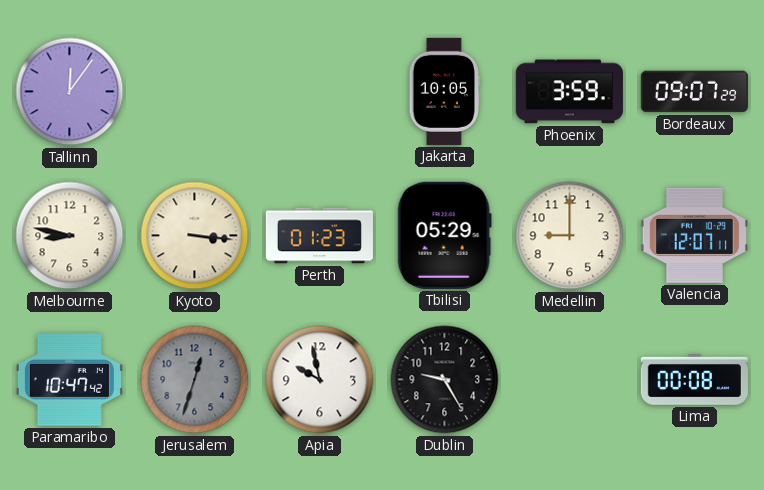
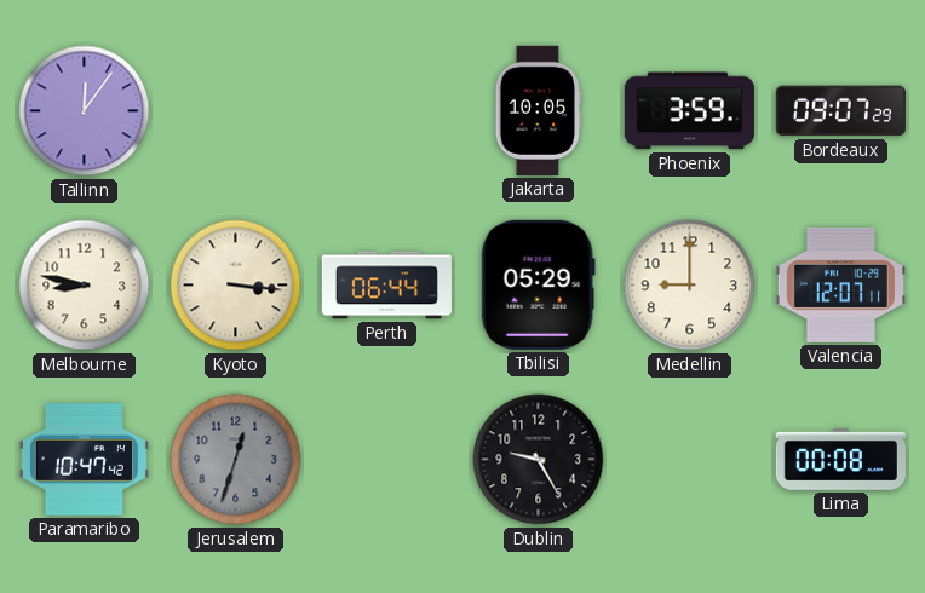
Perth: 01:23 -> 06:44 (386, 286)
Apia: 9:58 -> none (320, 380)
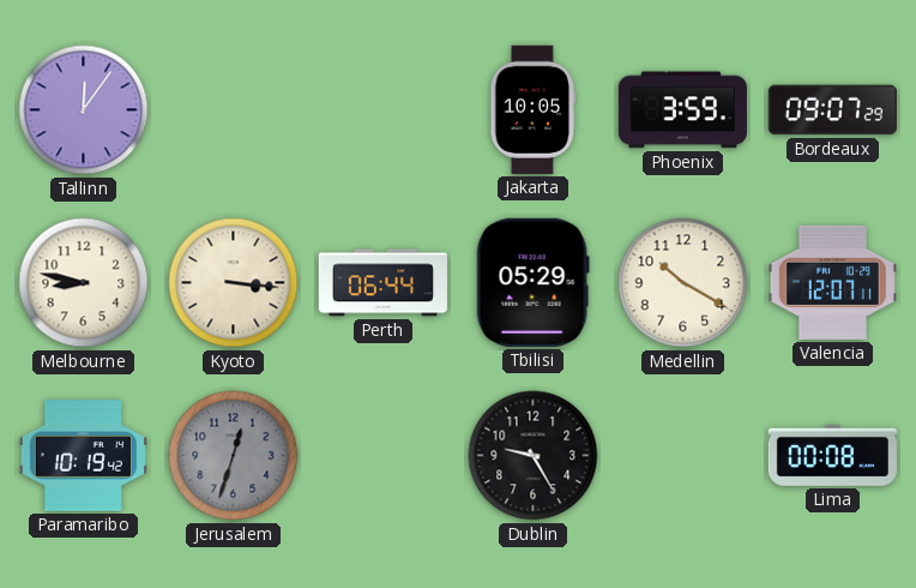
Medellin: 9:00 -> 10:20 (683, 283)
Paramaribo: 10:47 -> 10:19 (83, 456)
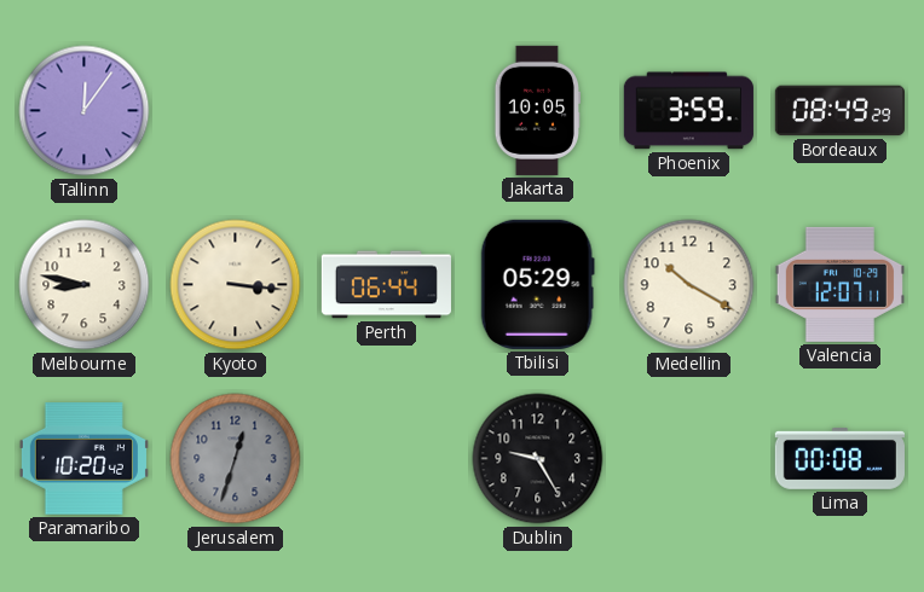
Bordeaux: 09:07 -> 08:49 (839, 111)
Paramaribo: 10:19 -> 10:20 (83, 459)
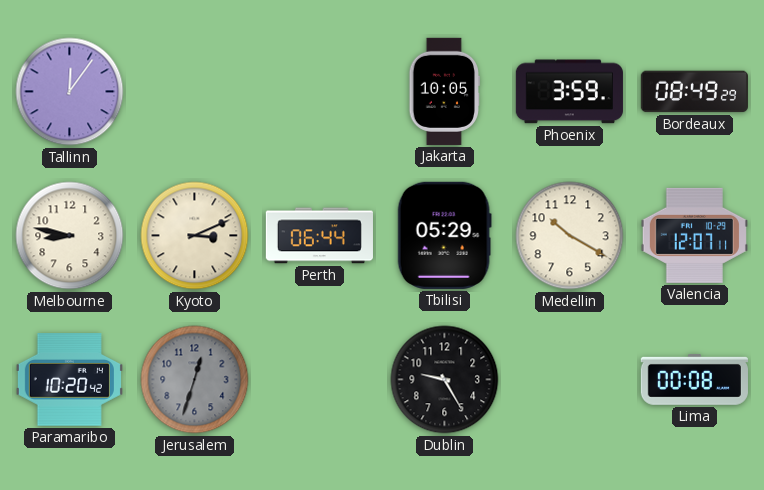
Kyoto: 3:16 -> 3:11 (195, 236)
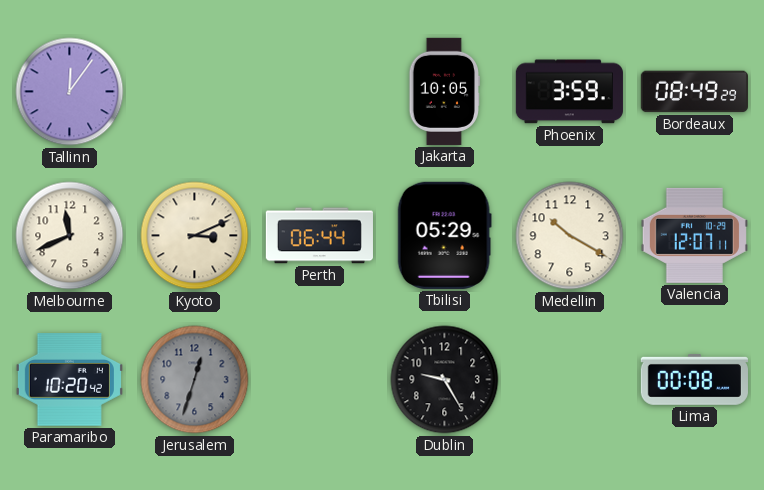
Melbourne: 8:47 -> 11:41 (70, 236)
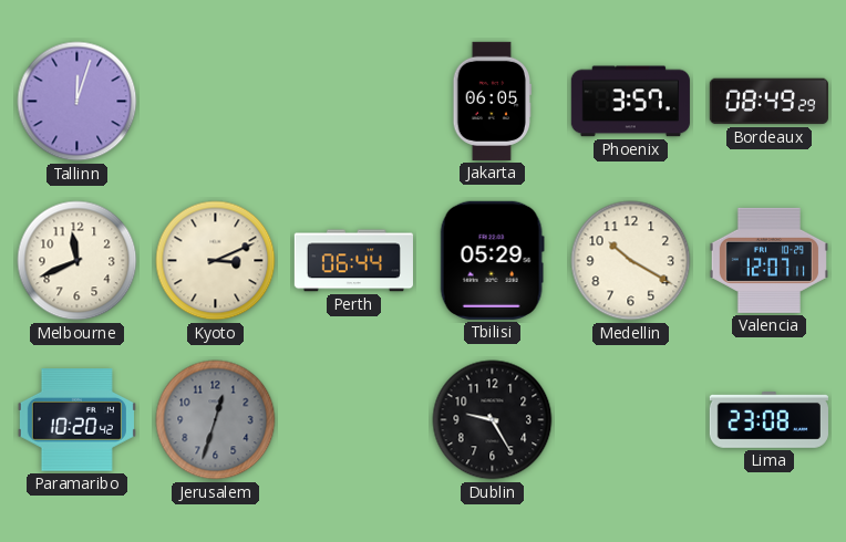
Tallinn: 12:06 -> 12:03 (78, 102)
Jakarta: 10:05 -> 06:05 (492, 101)
Phoenix: 3:59 -> 3:57 (630, 102)
Lima: 00:08 -> 23:08 (768, 419)
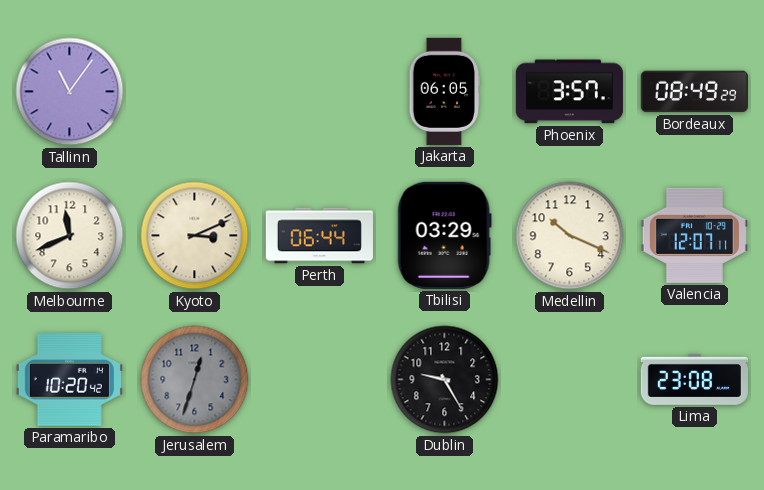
Tallinn: 12:03 -> 11:06 (70, 92)
Tbilisi: 05:29 -> 03:29 (444, 235)
Medellin: 10:20 -> 10:19 (570, 236)
